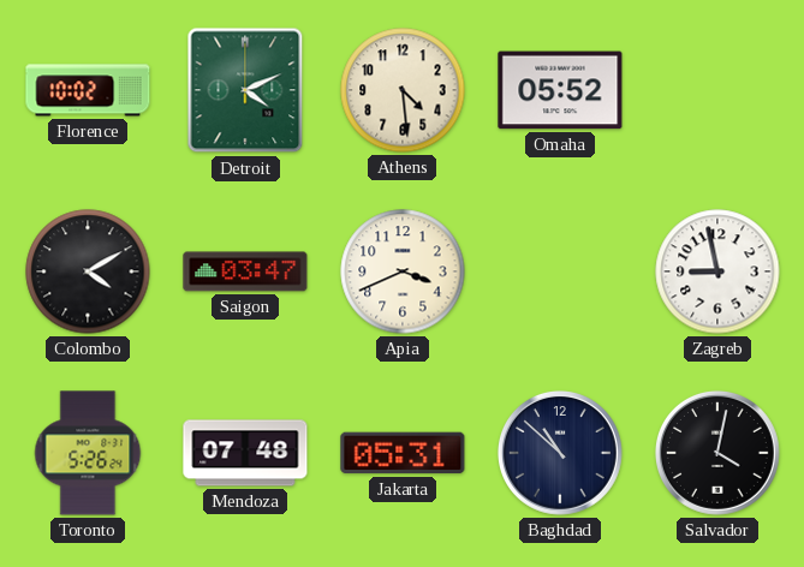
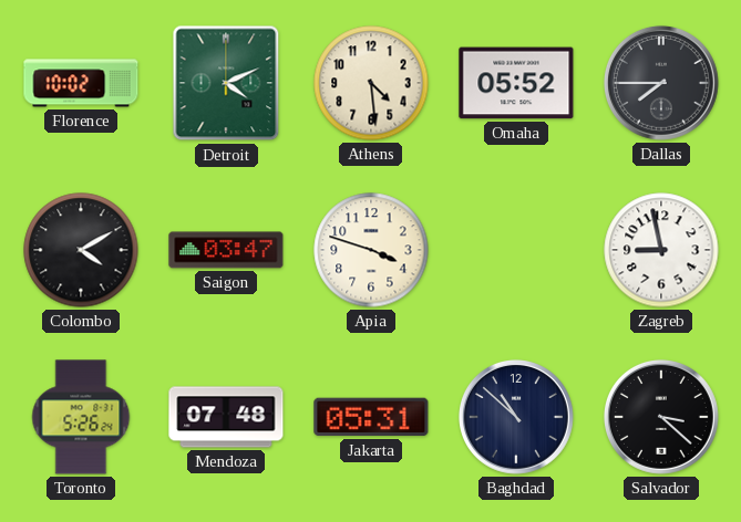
Dallas: none -> 7:45 (661, 83)
Apia: 3:41 -> 3:48 (371, 250)
Salvador: 4:02 -> 3:22 (661, 417)
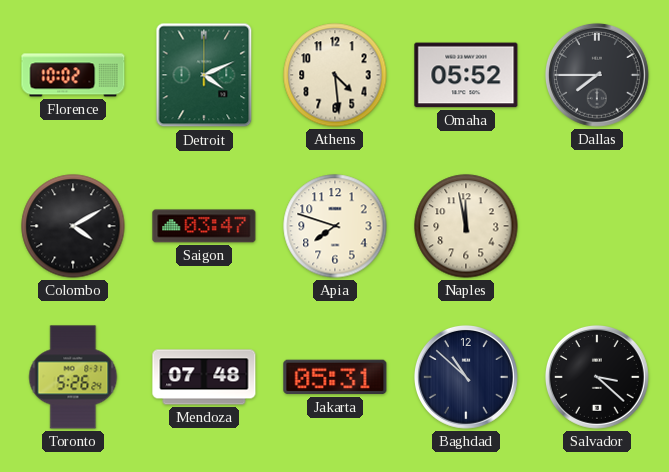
Apia: 3:48 -> 7:48 (335, 226)
Naples: none -> 11:58 (466, 226)
Zagreb: 8:58 -> none (661, 250)
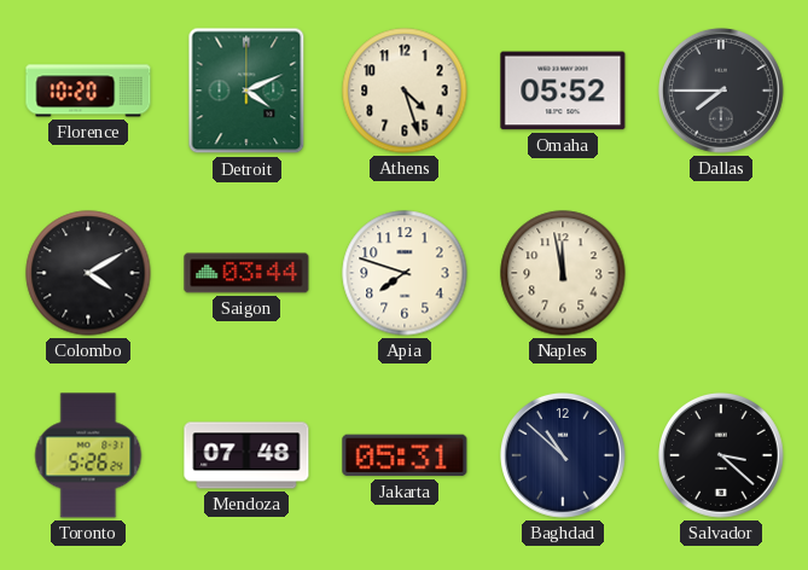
Florence: 10:02 -> 10:20 (88, 91)
Athens: 4:29 -> 4:27 (405, 91)
Saigon: 03:47 -> 03:44 (246, 273)
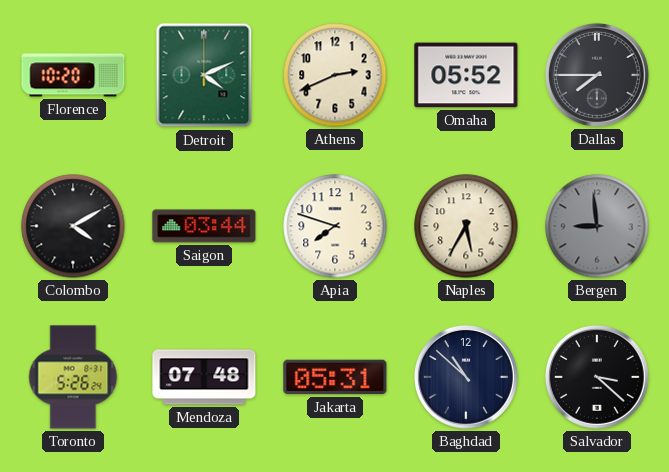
Athens: 4:27 -> 2:41 (335, 75)
Naples: 11:58 -> 5:35 (466, 226)
Bergen: none -> 8:59 (597, 226)
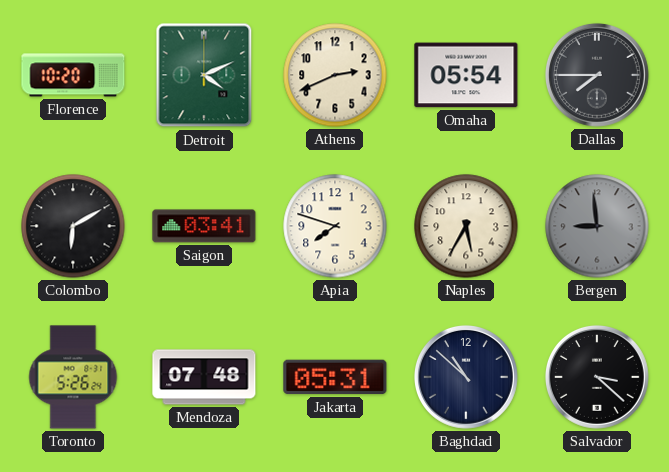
Omaha: 05:52 -> 05:54 (466, 75)
Colombo: 4:10 -> 6:10 (73, 226)
Saigon: 03:44 -> 03:41 (204, 226)
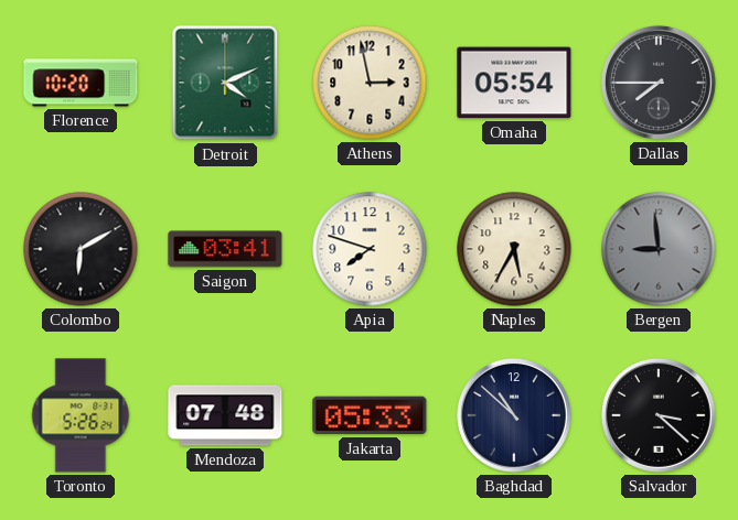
Athens: 2:41 -> 2:58 (370, 83)
Jakarta: 05:31 -> 05:33 (370, 415)
